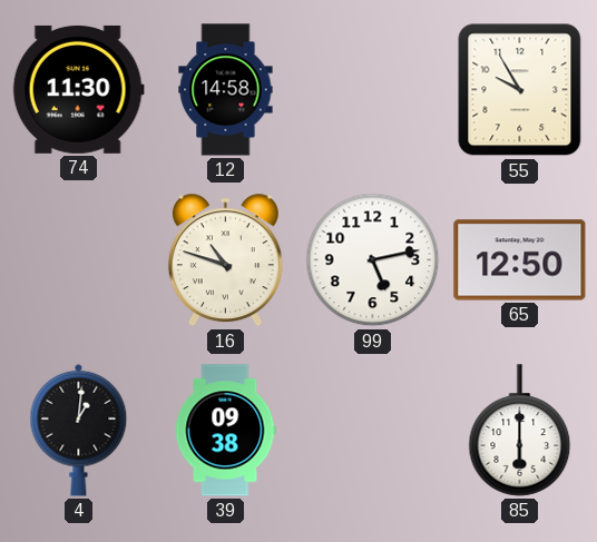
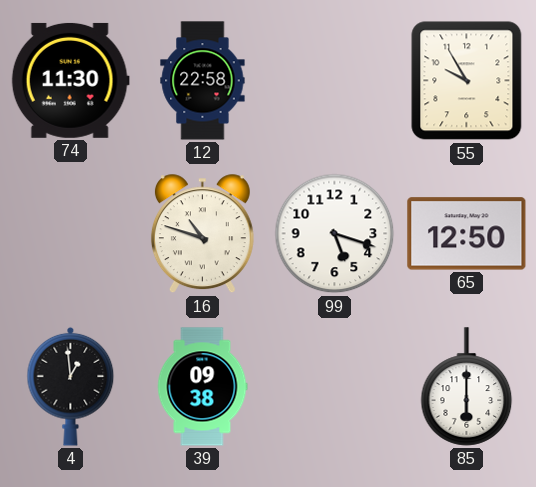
12: 14:58 -> 22:58 (203, 81)
99: 5:13 -> 5:18 (335, 234)
4: 1:01 -> 12:59 (71, 386)
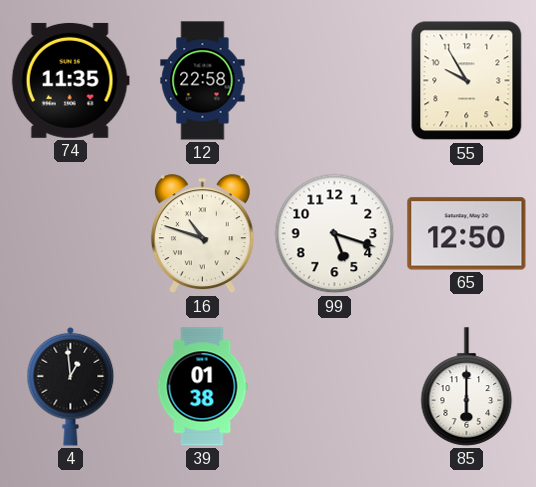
74: 11:30 -> 11:35 (70, 80)
39: 09:38 -> 01:38 (202, 387)
